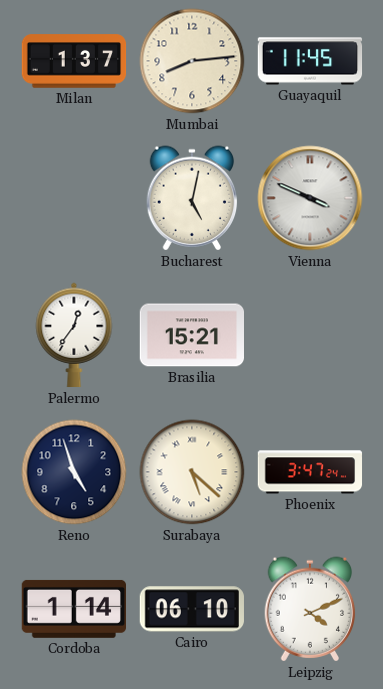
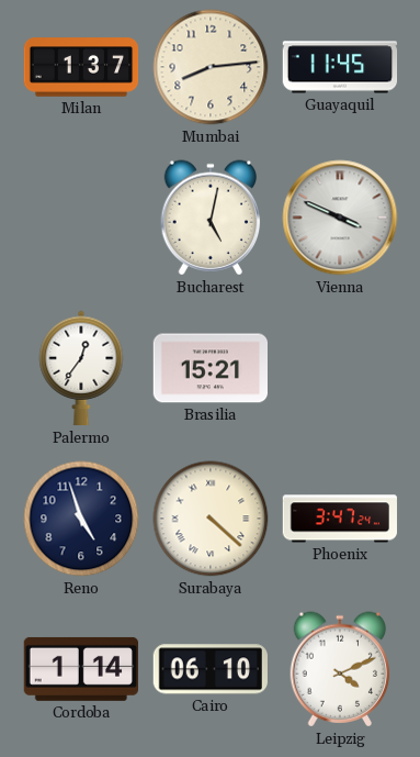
Surabaya: 5:22 -> 4:22 (211, 519)
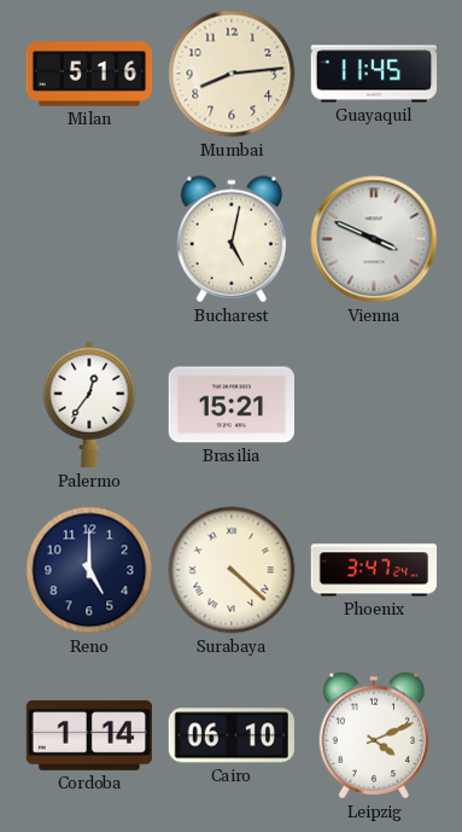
Milan: 1:37 -> 5:16 (89, 74)
Reno: 4:57 -> 5:00 (89, 570)
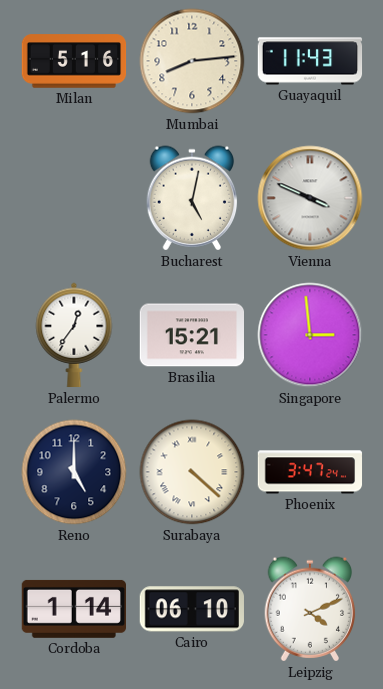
Guayaquil: 11:45 -> 11:43 (310, 61)
Singapore: none -> 2:59 (310, 335)
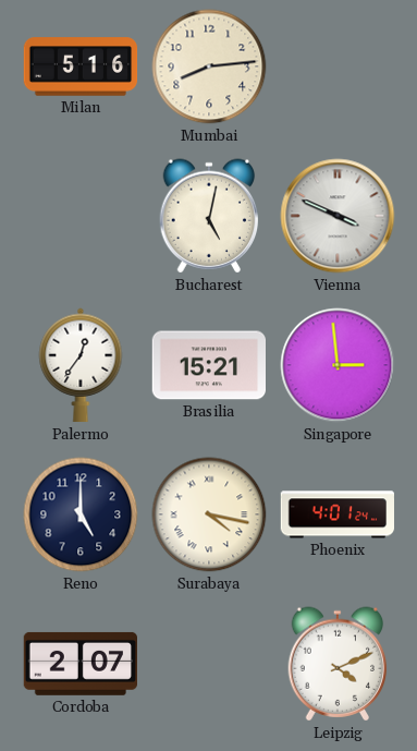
Guayaquil: 11:43 -> none (310, 61)
Surabaya: 4:22 -> 4:17 (209, 514)
Phoenix: 3:47 -> 4:01 (338, 514)
Cordoba: 1:14 -> 2:07 (79, 664)
Cairo: 06:10 -> none (191, 609)
